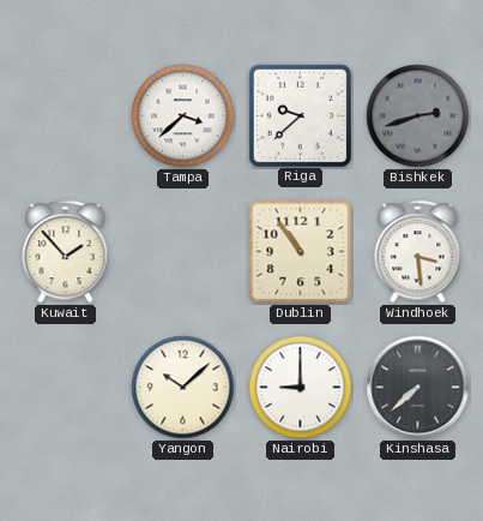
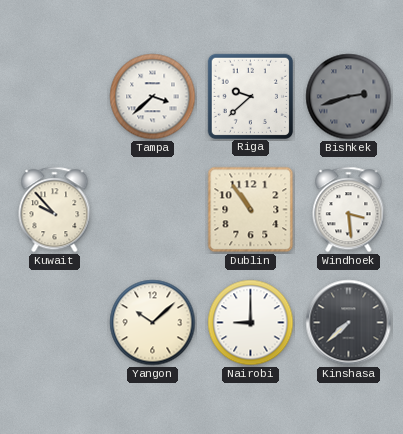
Kuwait: 1:53 -> 9:53 (55, 210)
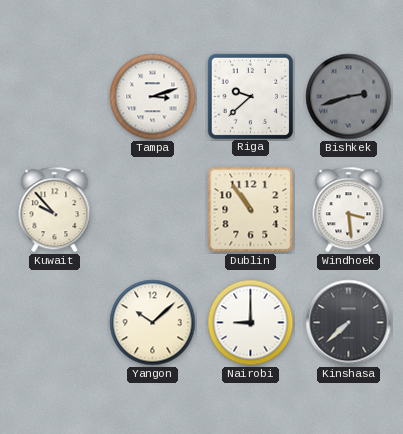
Tampa: 3:38 -> 3:12 (153, 97)
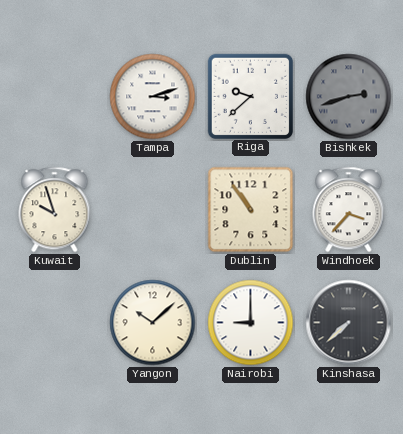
Kuwait: 9:53 -> 9:57 (55, 210)
Windhoek: 3:29 -> 3:37 (349, 210)
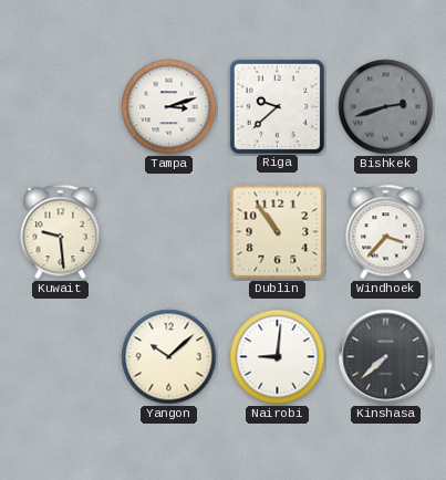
Kuwait: 9:57 -> 9:29 (61, 232)
Nairobi: 9:00 -> 9:01 (278, 357)
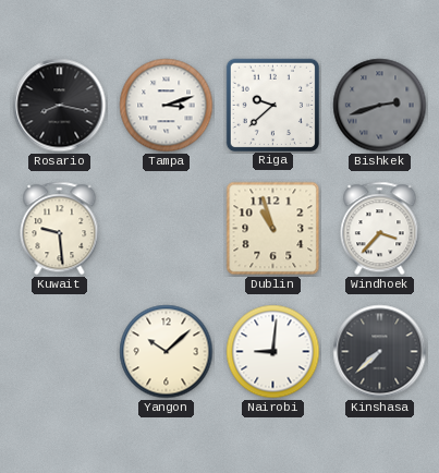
Rosario: none -> 8:17 (60, 106)
Dublin: 10:54 -> 10:57 (273, 229)
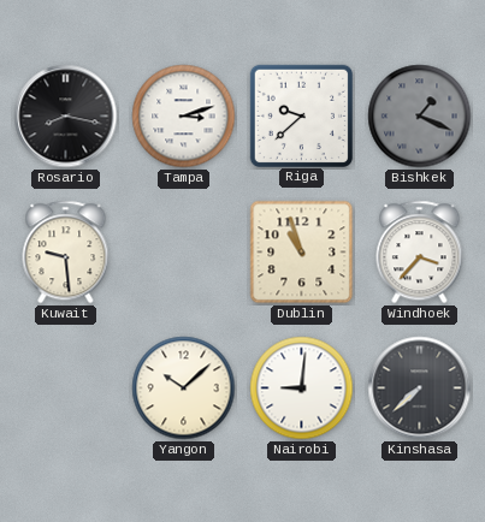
Bishkek: 2:42 -> 1:19 (420, 117)
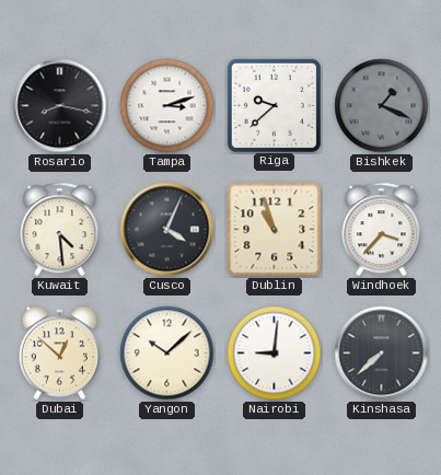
Kuwait: 9:29 -> 4:29 (60, 230)
Cusco: none -> 4:04 (167, 230)
Dubai: none -> 12:52 (59, 354)
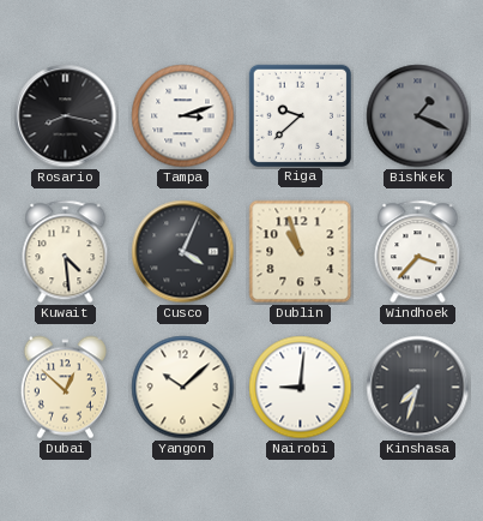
Kinshasa: 7:38 -> 7:33 (418, 388)
